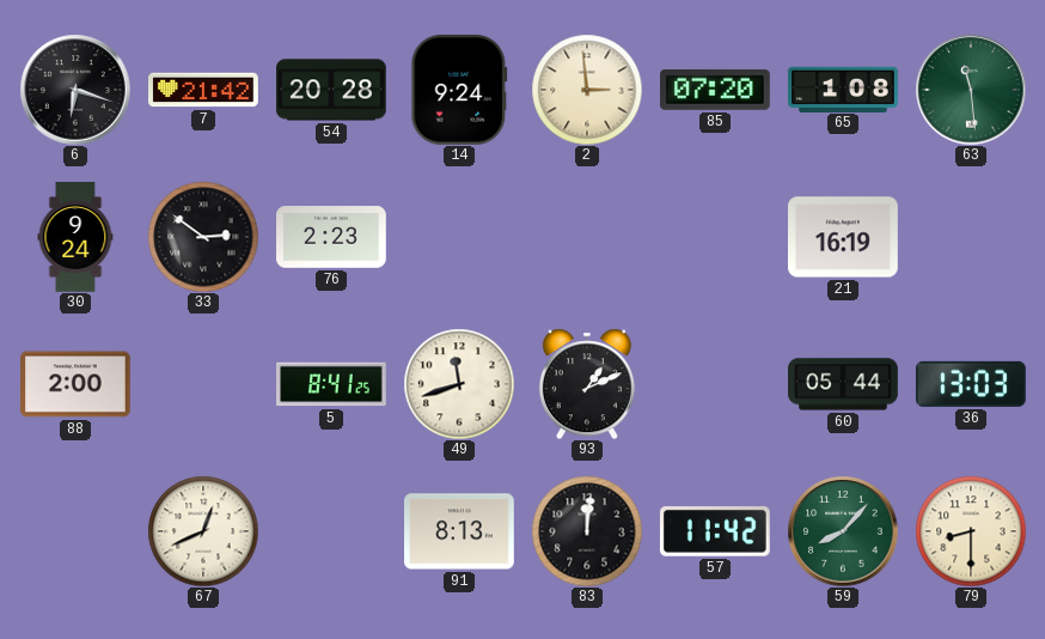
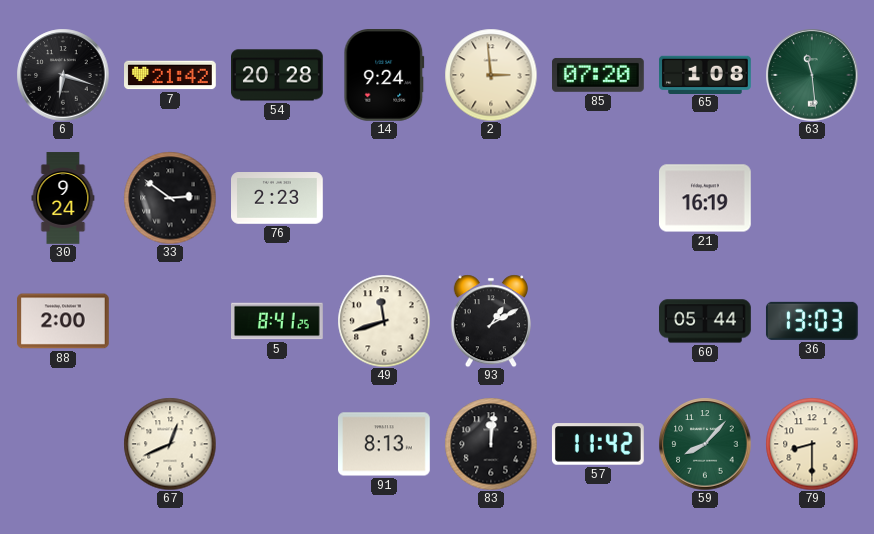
93: 1:11 -> 1:10 (491, 321)
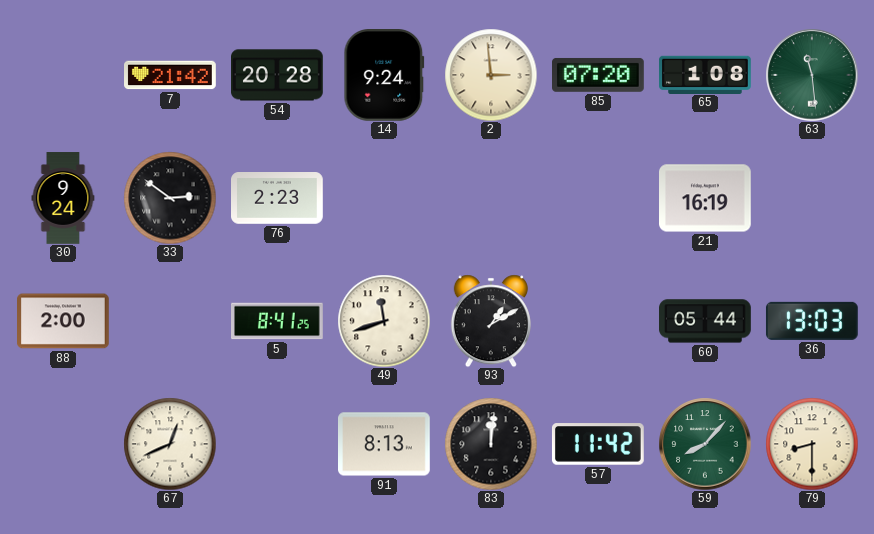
6: 6:18 -> none (63, 75)
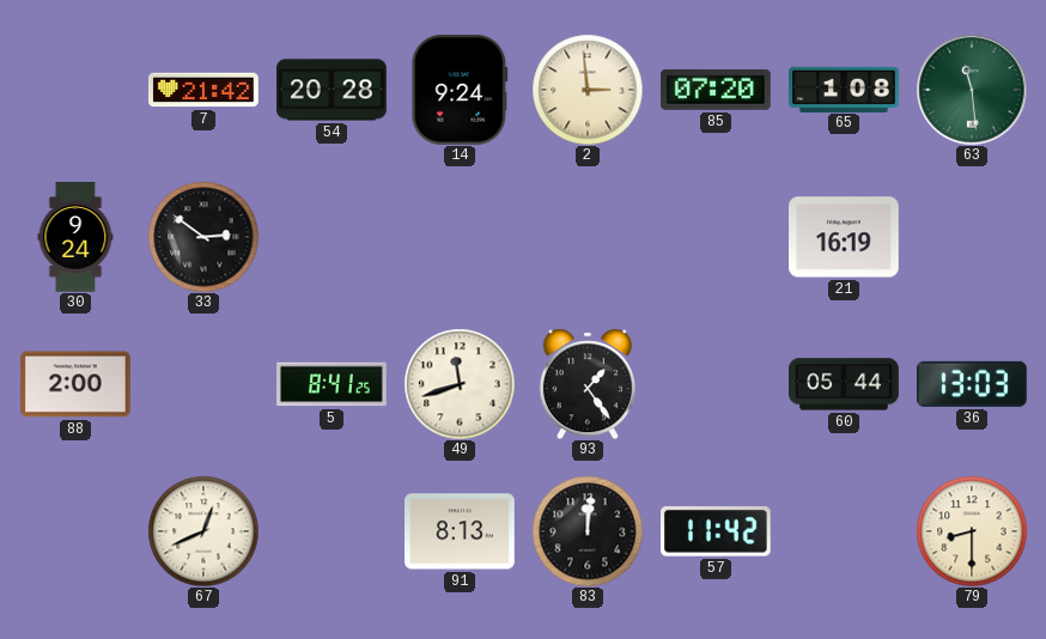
76: 2:23 -> none (278, 199)
93: 1:10 -> 1:24 (588, 384)
59: 8:07 -> none (705, 444)
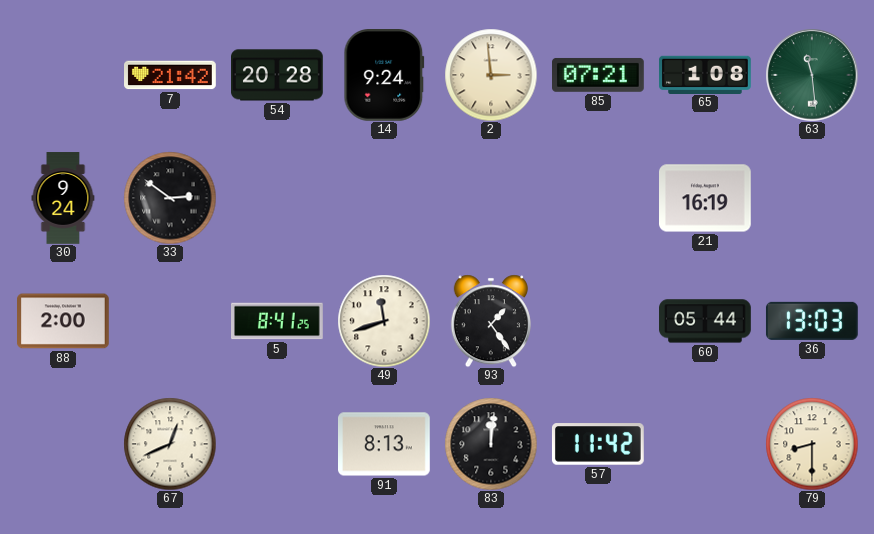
85: 07:20 -> 07:21 (599, 75)
